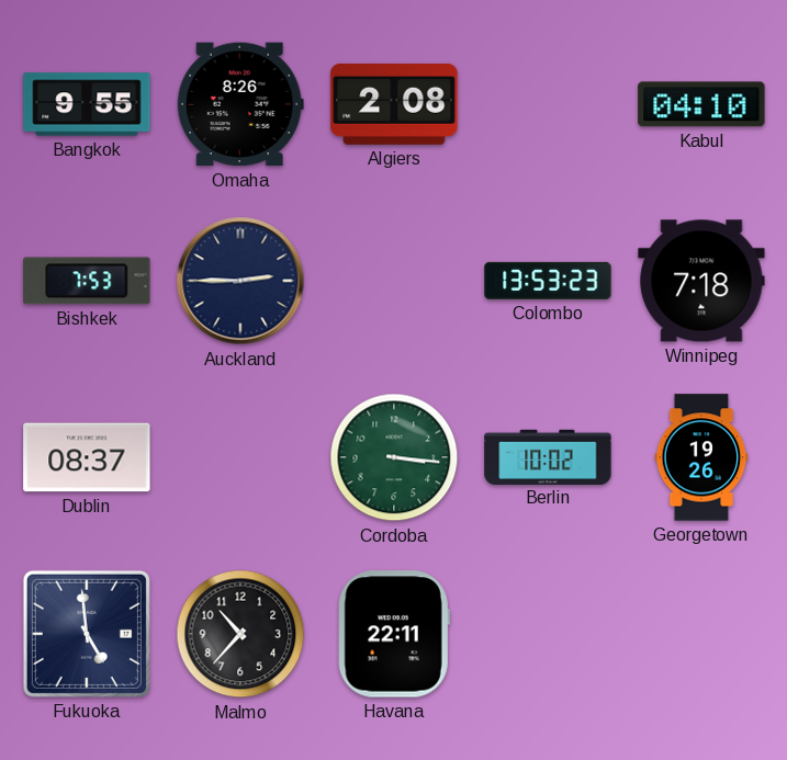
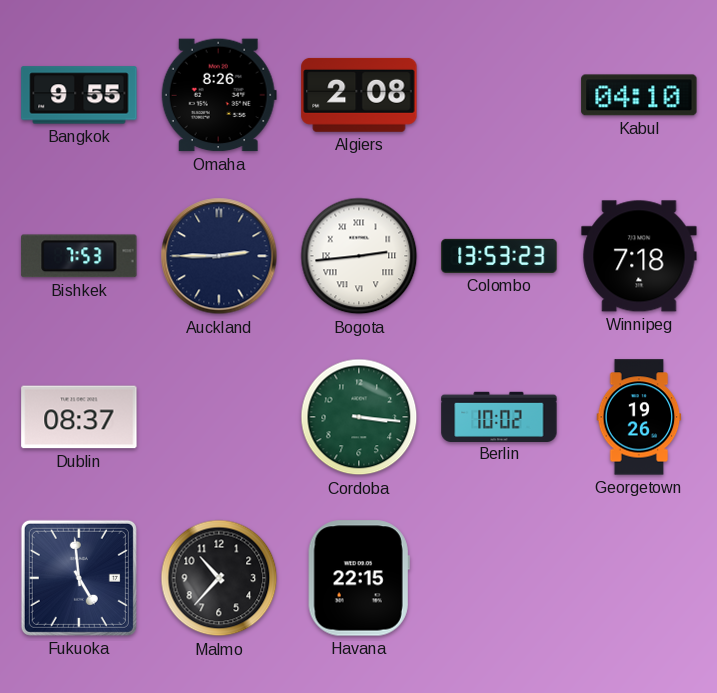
Bogota: none -> 2:44 (359, 256)
Havana: 22:11 -> 22:15 (359, 578)
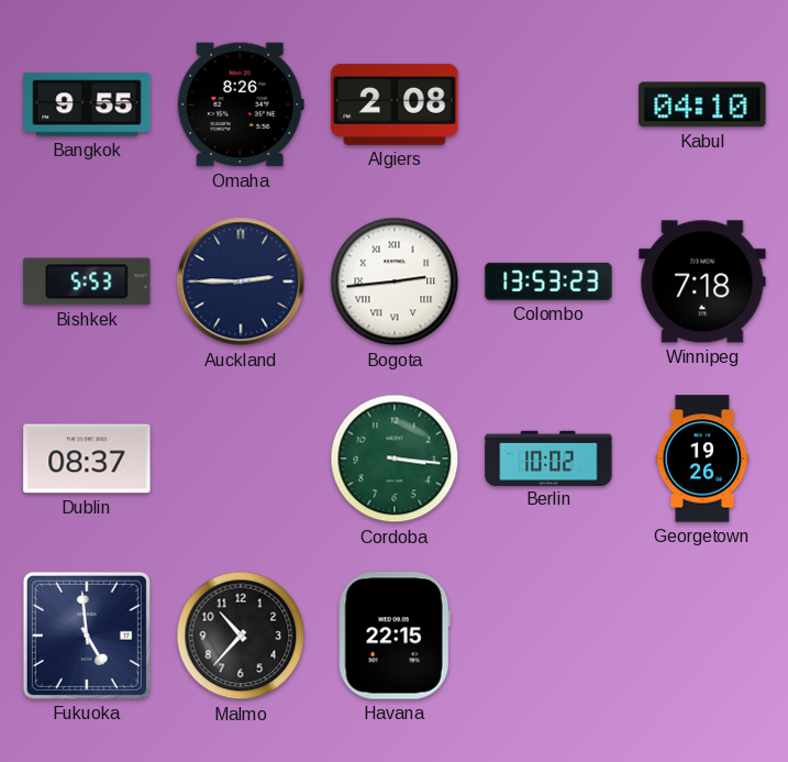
Bishkek: 7:53 -> 5:53 (87, 281)
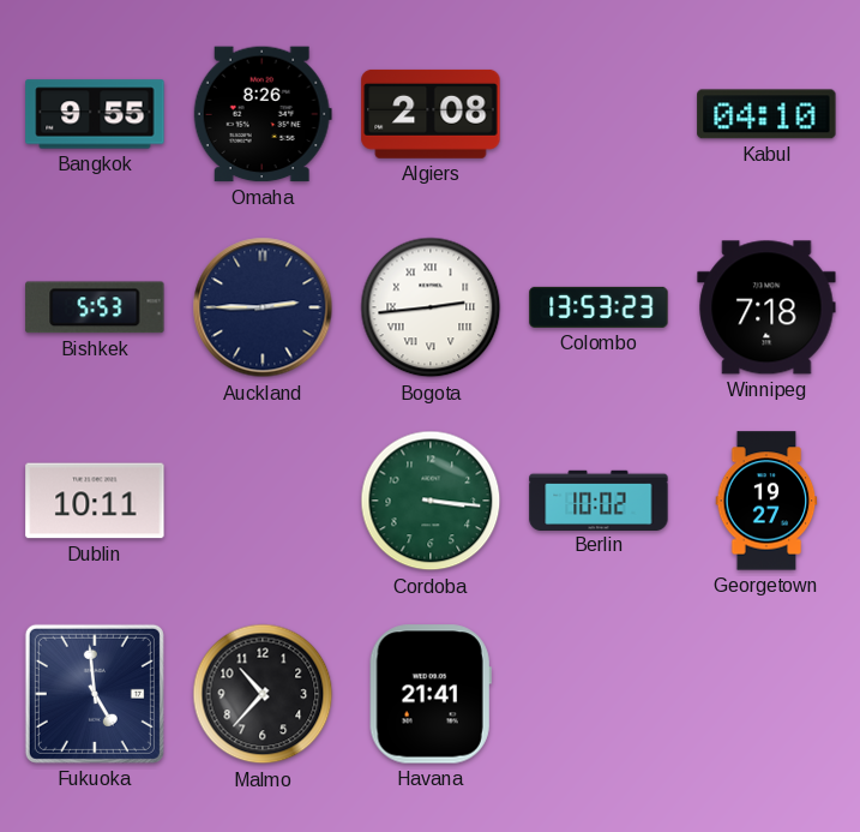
Dublin: 08:37 -> 10:11 (95, 501)
Georgetown: 19:26 -> 19:27 (766, 501)
Havana: 22:15 -> 21:41 (431, 694)
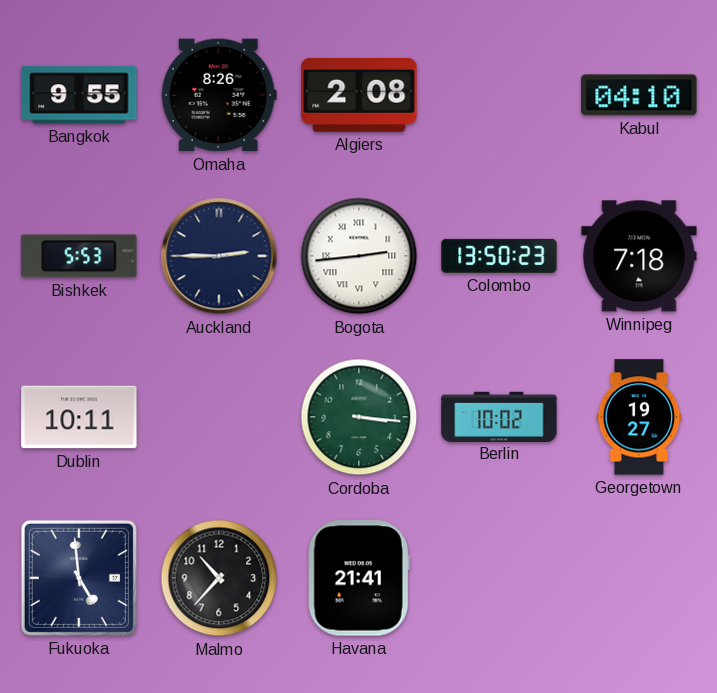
Colombo: 13:53 -> 13:50 (499, 256)
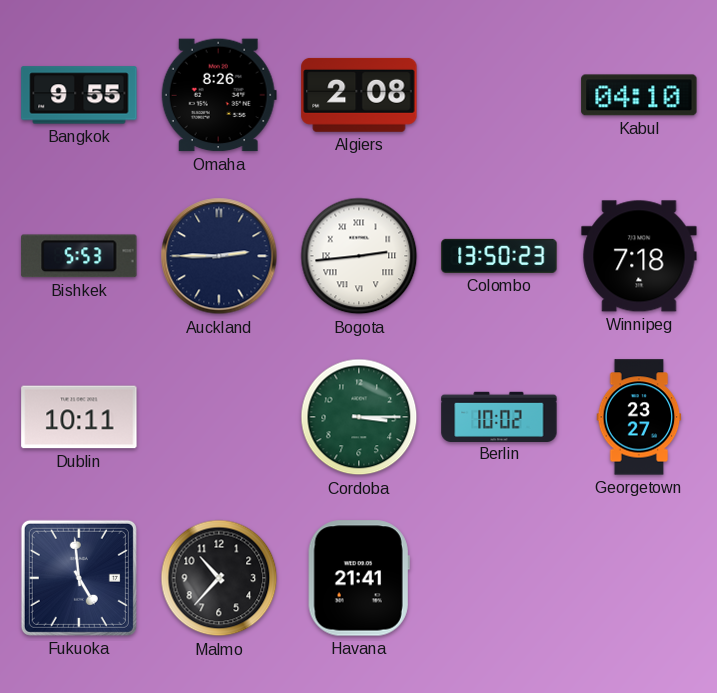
Cordoba: 3:16 -> 3:15 (359, 417)
Georgetown: 19:27 -> 23:27 (639, 417)
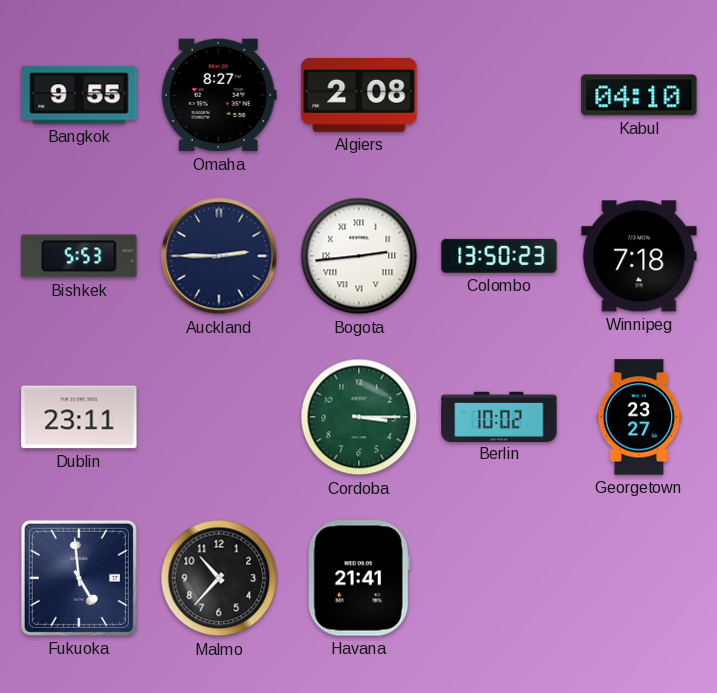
Omaha: 8:26 -> 8:27 (219, 95)
Dublin: 10:11 -> 23:11 (79, 417)
